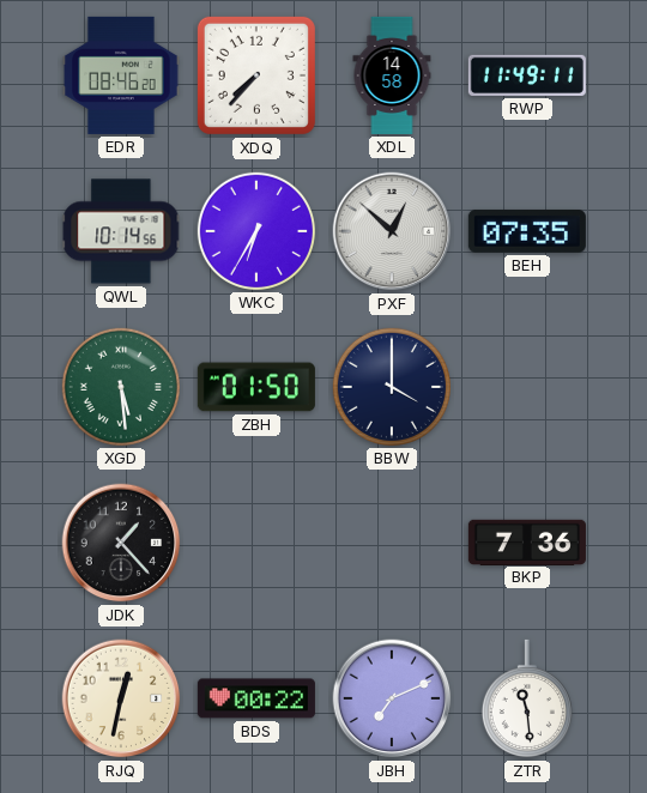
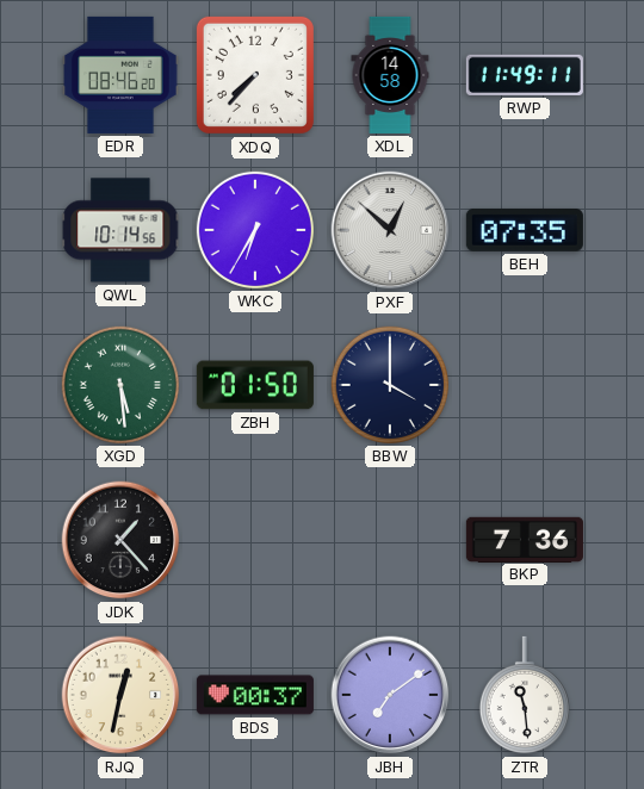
BDS: 00:22 -> 00:37 (255, 695)
JBH: 7:11 -> 7:09 (390, 695)
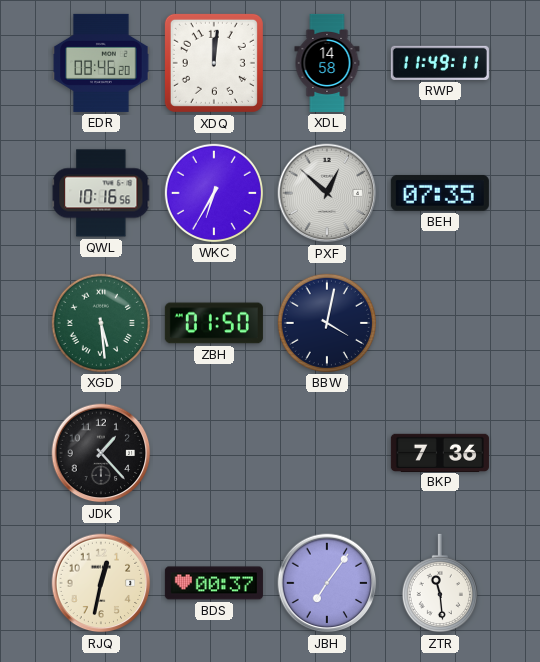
XDQ: 7:37 -> 12:01 (214, 63)
QWL: 10:14 -> 10:16 (101, 193)
BBW: 4:00 -> 4:02 (327, 323)
JBH: 7:09 -> 7:06 (327, 583)
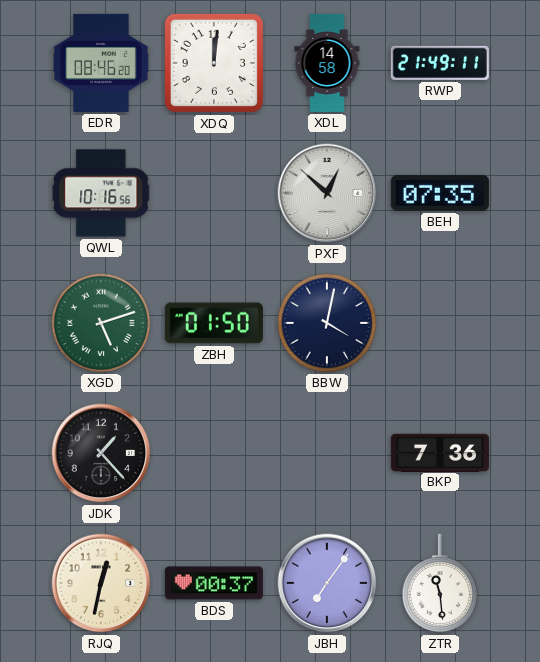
RWP: 11:49 -> 21:49 (440, 63)
WKC: 6:35 -> none (214, 193)
XGD: 5:29 -> 5:12 (101, 323)
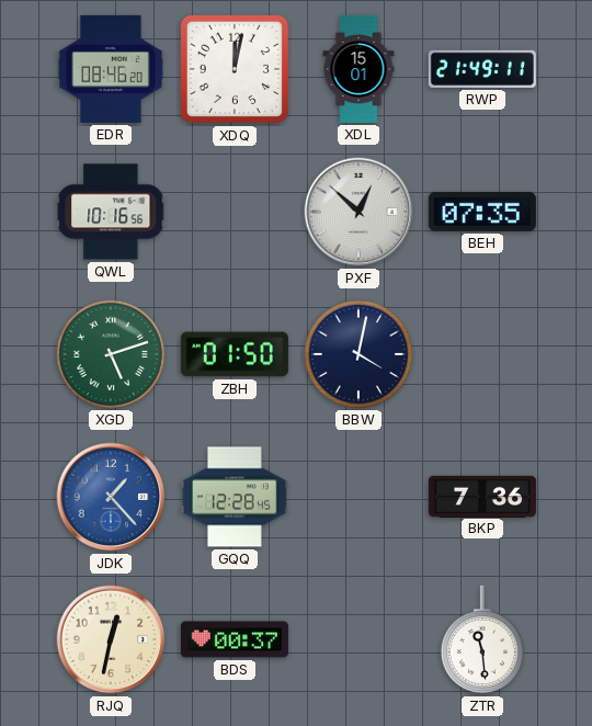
XDQ: 12:01 -> 12:02 (235, 69)
XDL: 14:58 -> 15:01 (358, 69)
JDK dial: black -> blue (111, 497)
GQQ: none -> 12:28 (235, 497)
JBH: 7:06 -> none (327, 583)
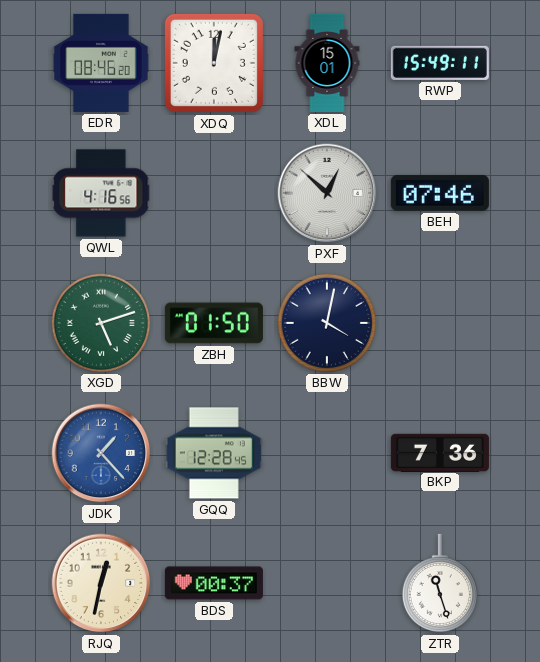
RWP: 21:49 -> 15:49 (440, 63)
QWL: 10:16 -> 4:16 (101, 193)
BEH: 07:35 -> 07:46 (440, 193)
ZTR: 11:29 -> 11:27 (440, 583)
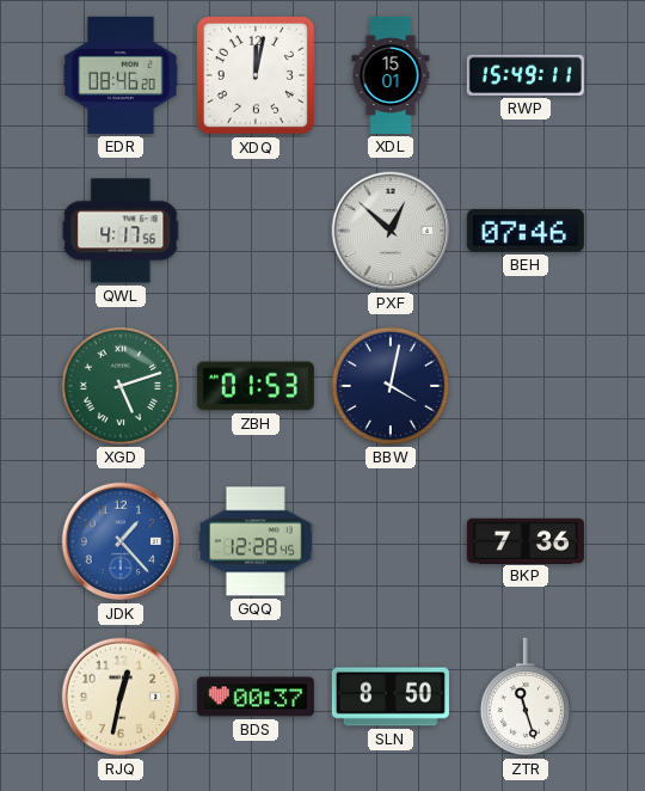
QWL: 4:16 -> 4:17 (121, 231)
ZBH: 01:50 -> 01:53 (256, 386)
SLN: none -> 8:50 (391, 697)
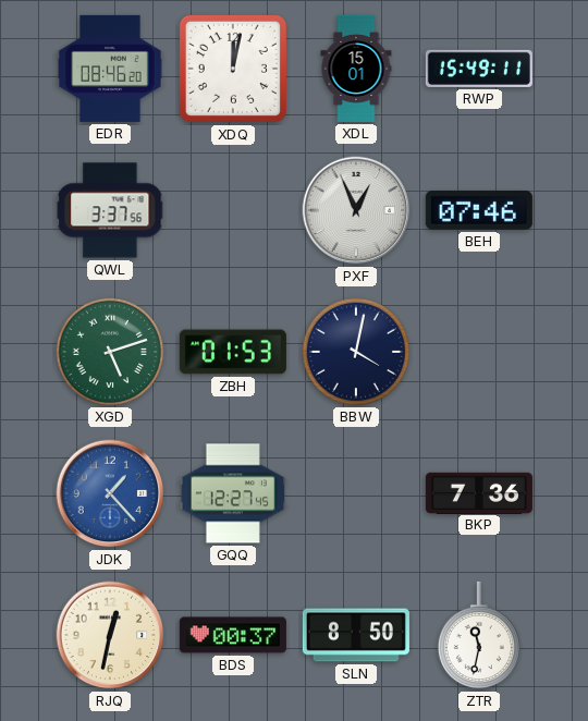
QWL: 4:17 -> 3:37 (110, 210)
PXF: 12:52 -> 12:56 (356, 210)
GQQ: 12:28 -> 12:27 (233, 493)
ZTR: 11:27 -> 11:32 (479, 635)
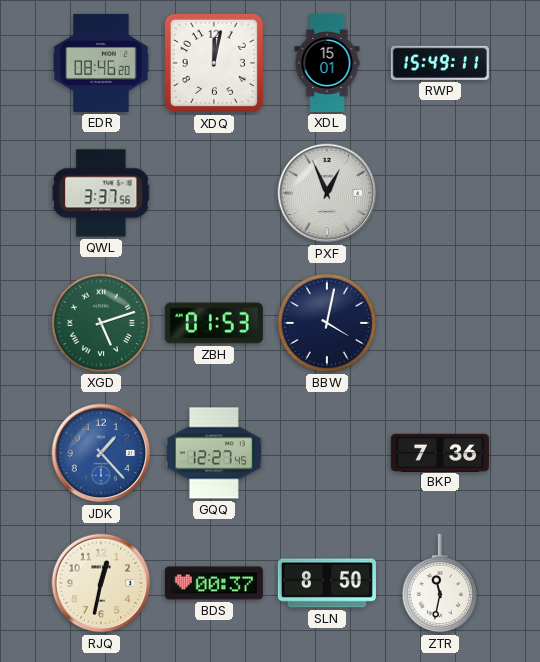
BEH: 07:46 -> none (479, 210)
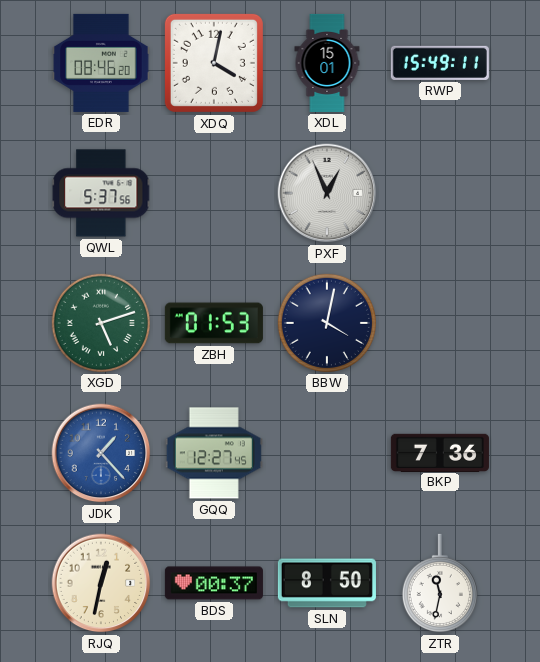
XDQ: 12:02 -> 4:02 (214, 63)
QWL: 3:37 -> 5:37 (101, 193)
